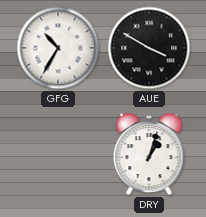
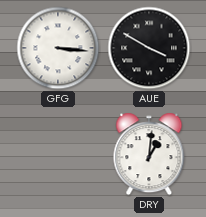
GFG: 10:35 -> 3:16 (58, 48)
DRY: 1:03 -> 1:01 (149, 154)
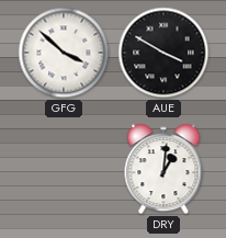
GFG: 3:16 -> 3:52 (64, 53)
